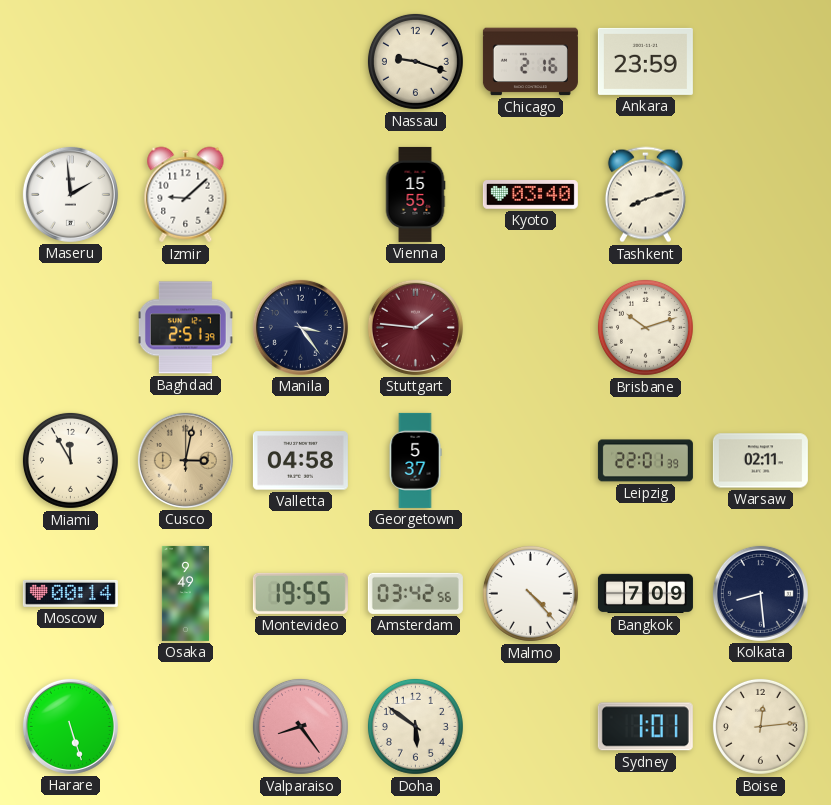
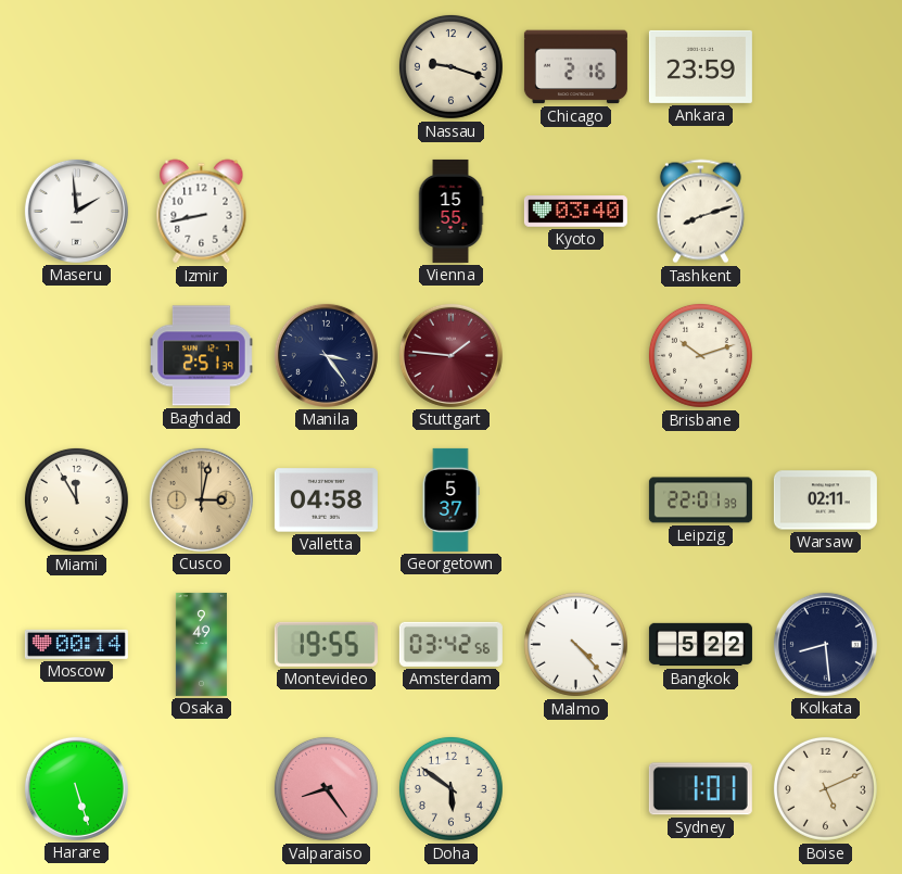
Izmir: 9:08 -> 8:43 (202, 212)
Bangkok: 7:09 -> 5:22 (700, 645)
Boise: 12:14 -> 5:11 (825, 788)
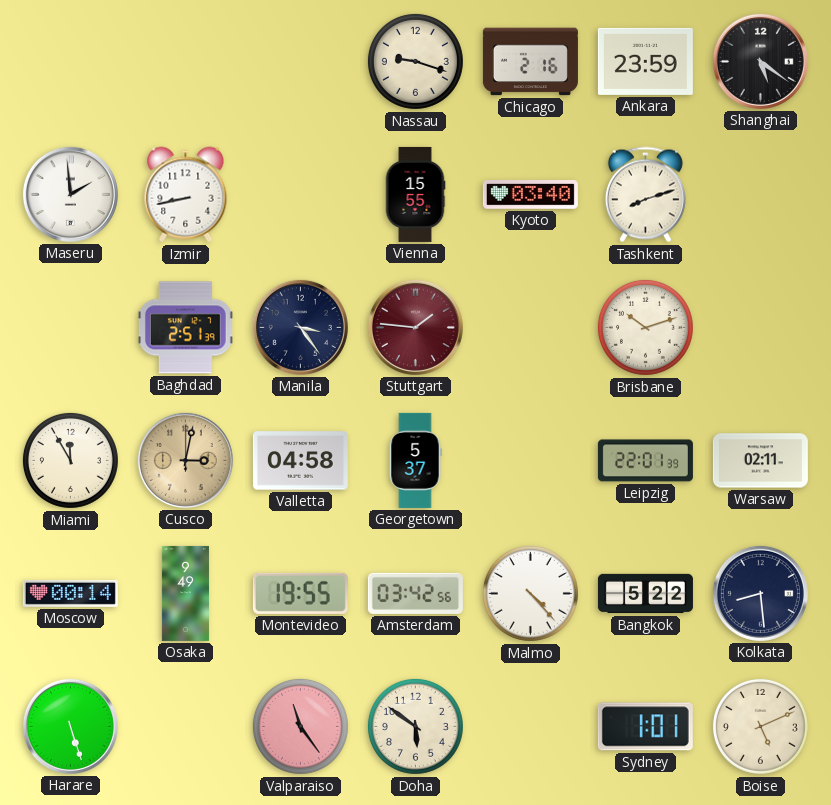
Shanghai: none -> 5:21 (760, 61)
Valparaiso: 8:24 -> 11:24 (300, 726)
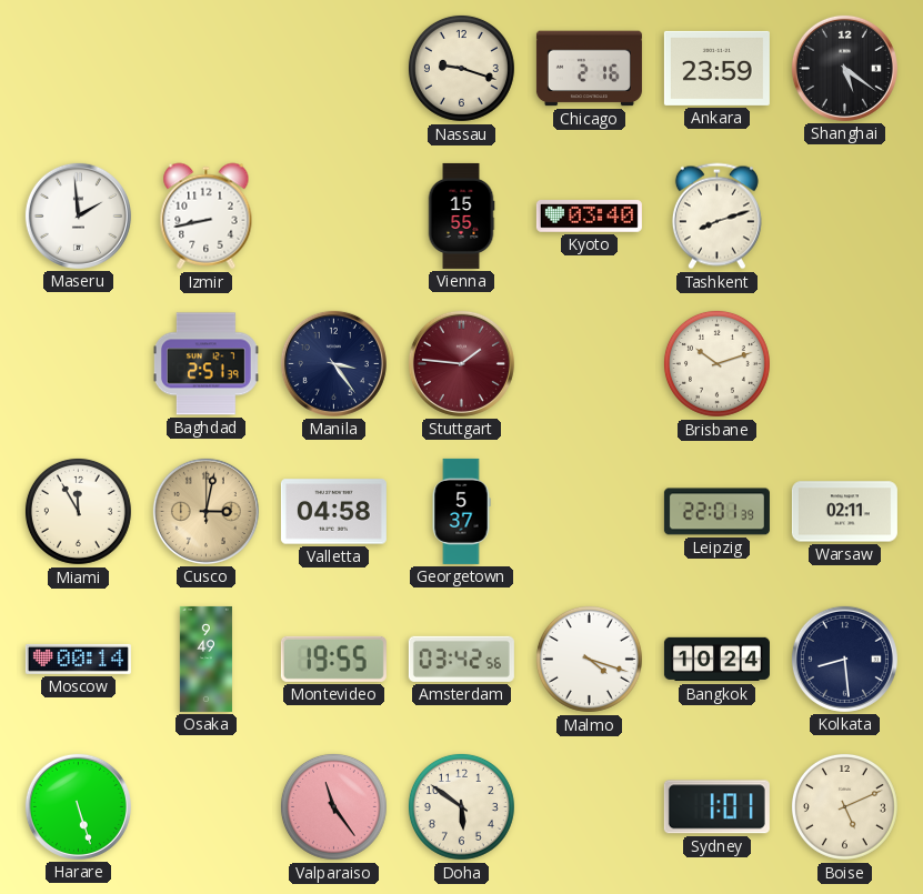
Malmo: 4:23 -> 4:18 (589, 659)
Bangkok: 5:22 -> 10:24 (716, 660)
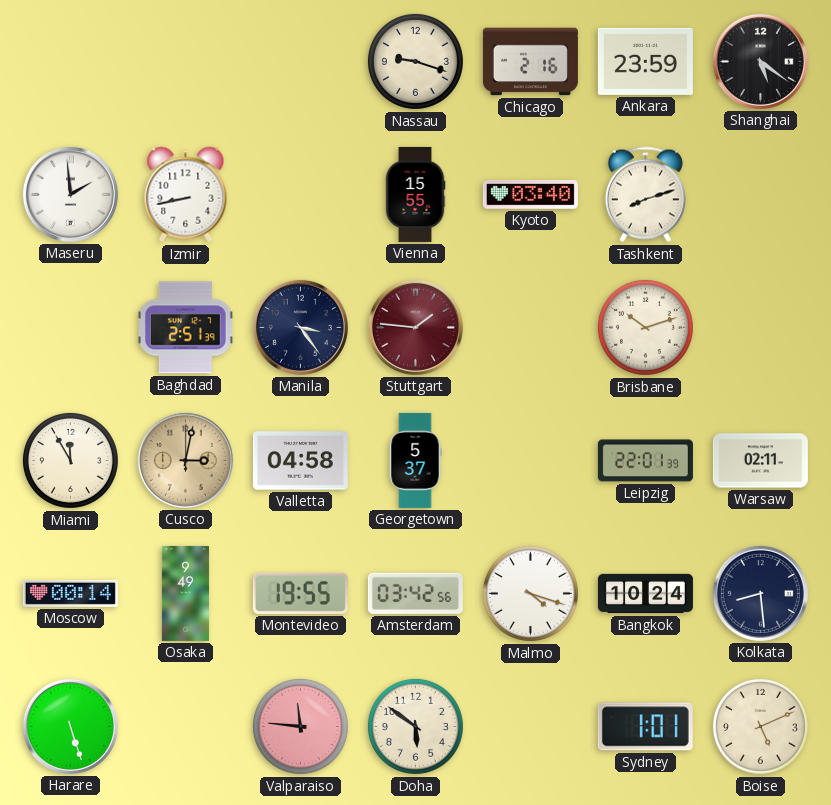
Valparaiso: 11:24 -> 11:46 (300, 726)
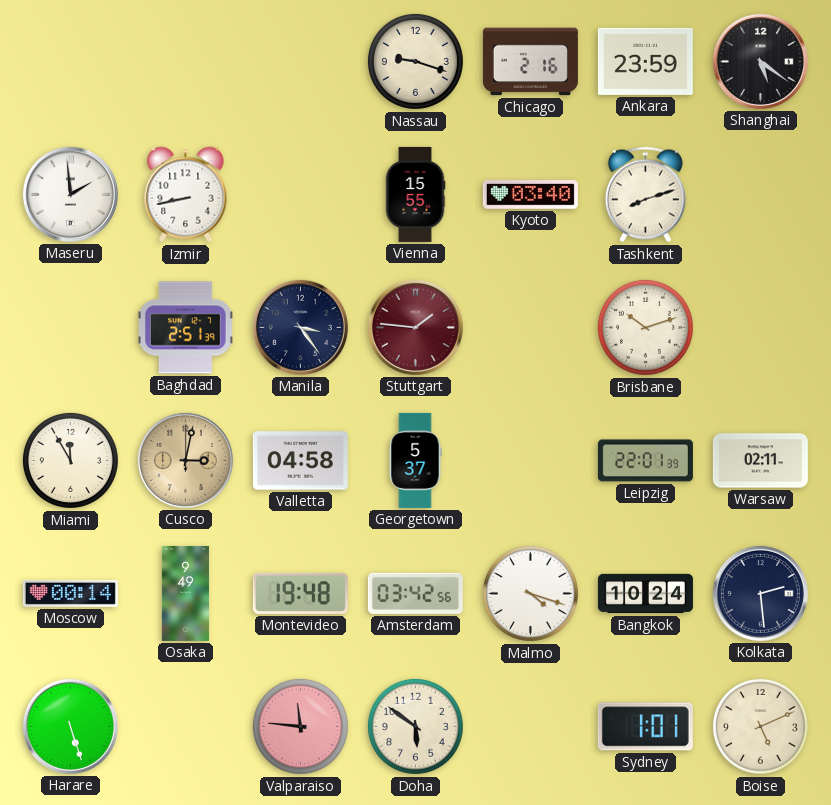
Montevideo: 19:55 -> 19:48 (300, 593)
Kolkata: 8:29 -> 2:29 (760, 593)
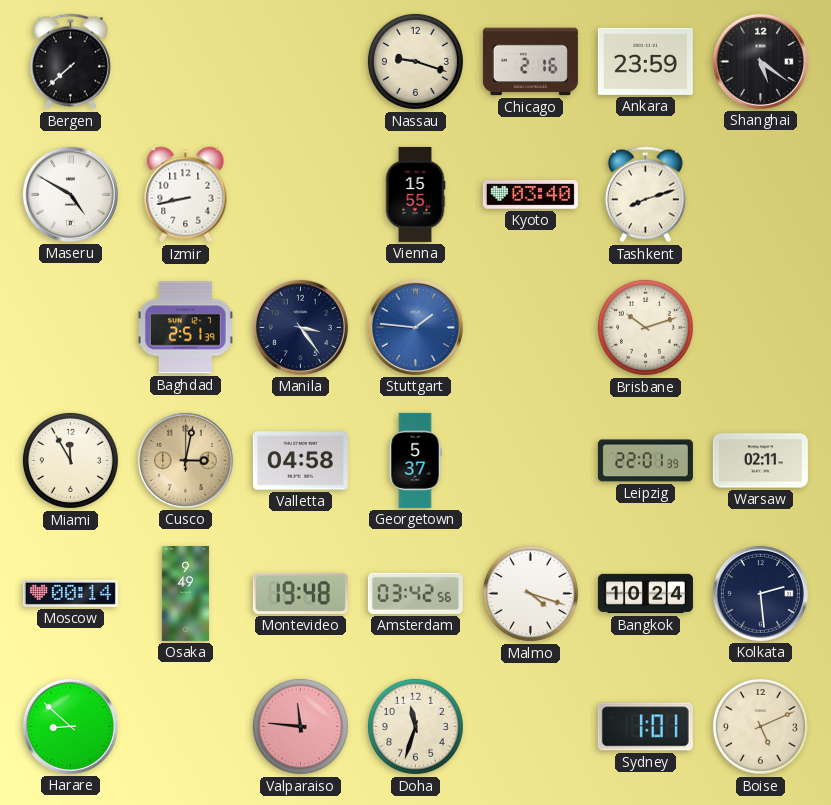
Bergen: none -> 7:38 (70, 62)
Maseru: 1:59 -> 4:50 (70, 194)
Stuttgart dial: burgundy -> blue (415, 327)
Harare: 5:27 -> 8:52 (70, 726)
Doha: 5:51 -> 11:33 (415, 726)
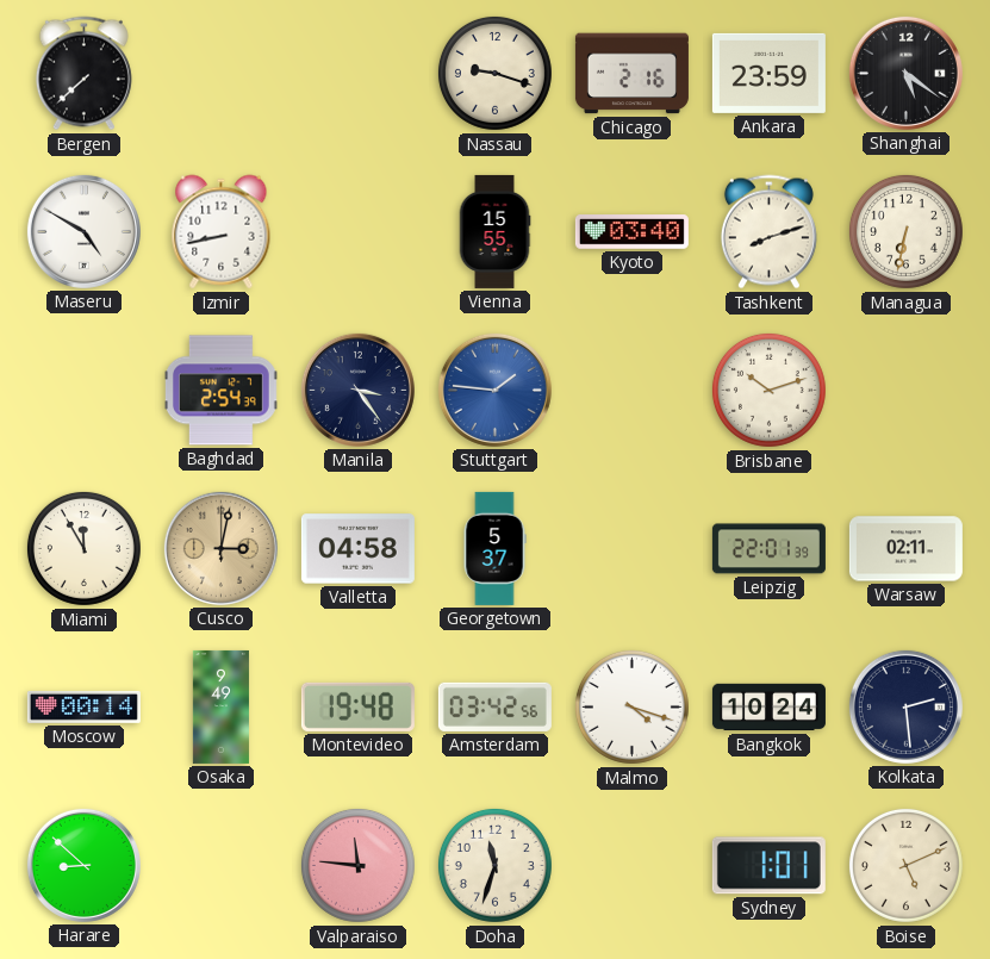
Managua: none -> 6:32 (905, 231)
Baghdad: 2:51 -> 2:54 (220, 391)
